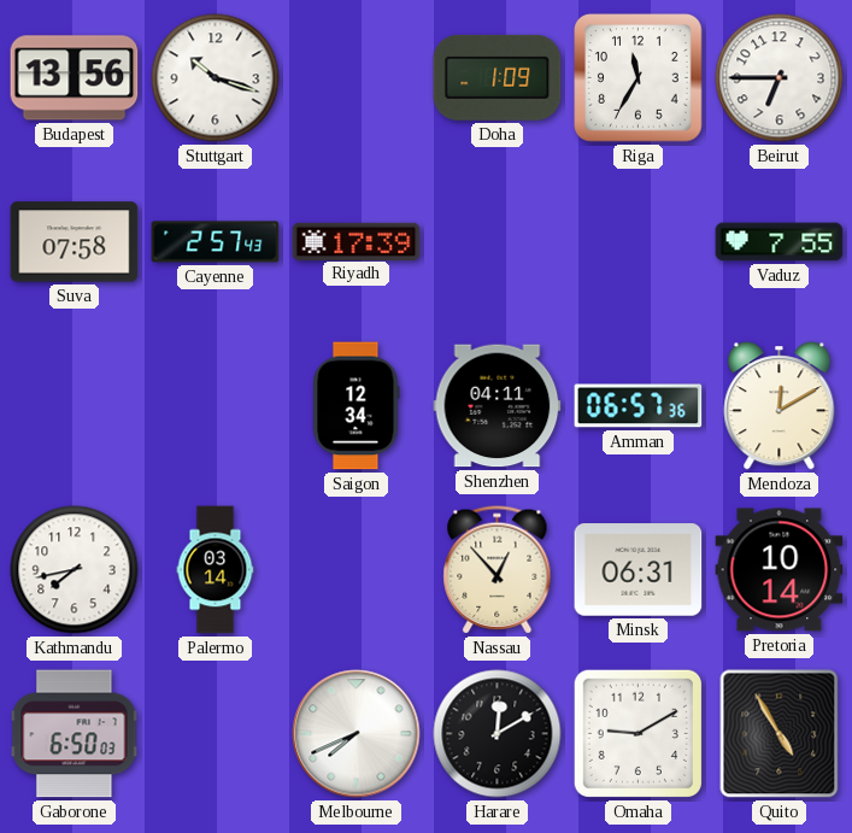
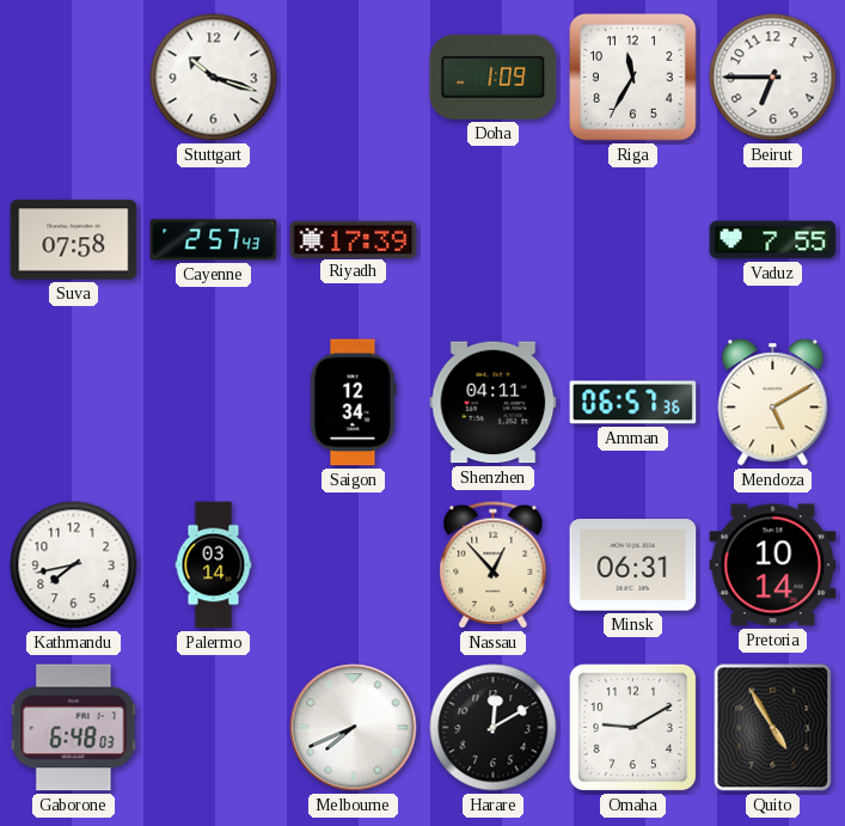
Budapest: 13:56 -> none (75, 78)
Mendoza: 12:10 -> 5:10 (773, 403)
Gaborone: 6:50 -> 6:48 (74, 728)
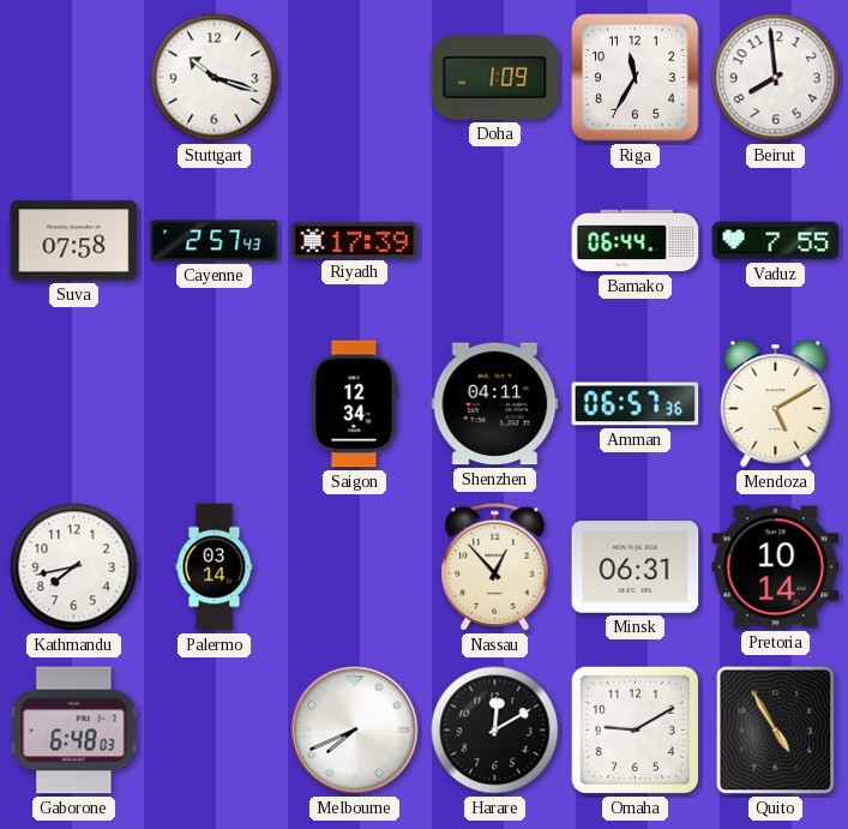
Beirut: 6:45 -> 7:59 (776, 78)
Bamako: none -> 06:44 (636, 241)
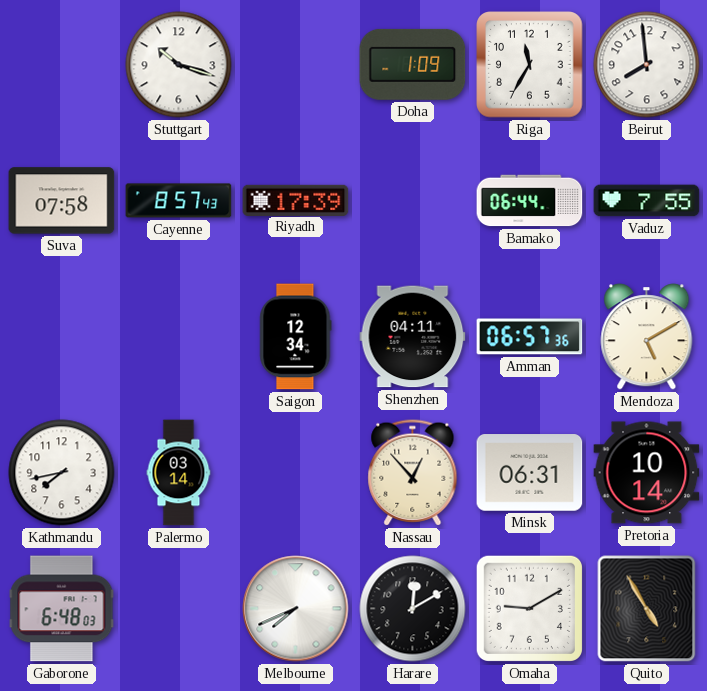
Cayenne: 2:57 -> 8:57 (179, 201)
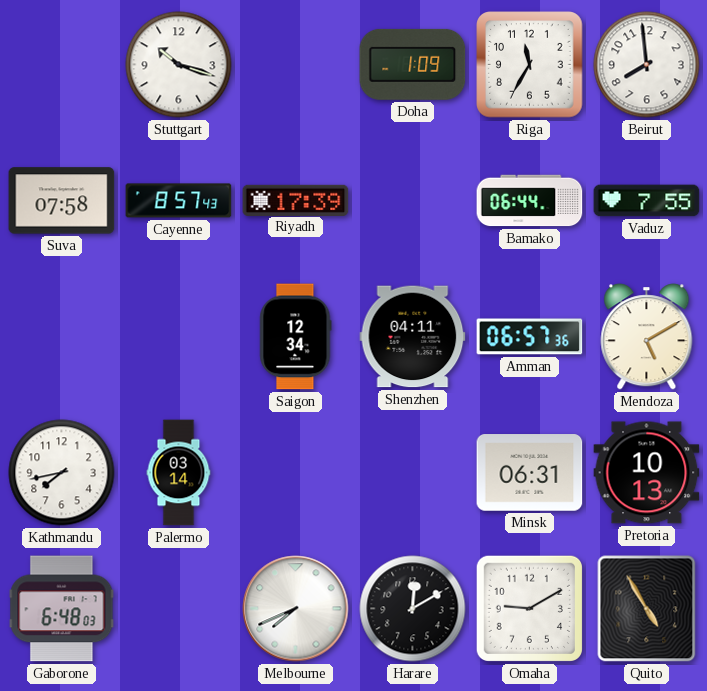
Nassau: 12:53 -> none (413, 473)
Pretoria: 10:14 -> 10:13 (647, 473)
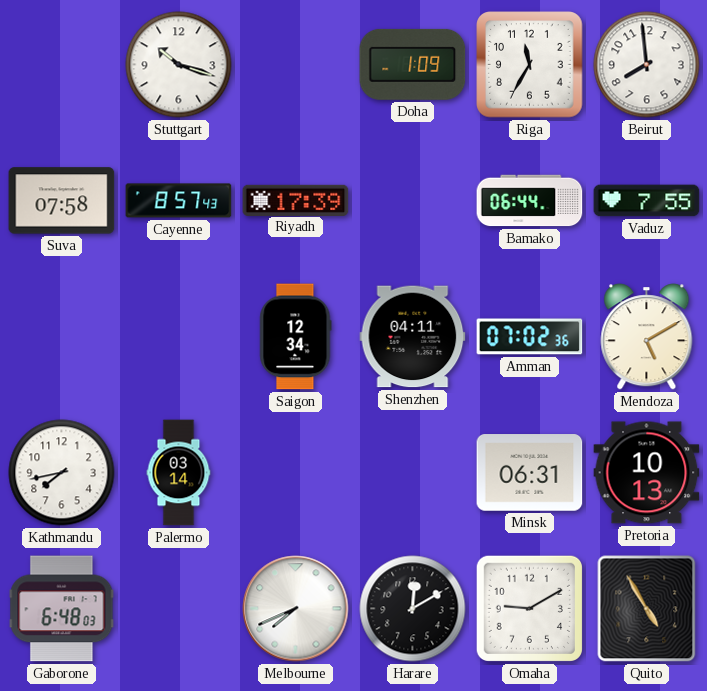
Amman: 06:57 -> 07:02 (530, 337)
